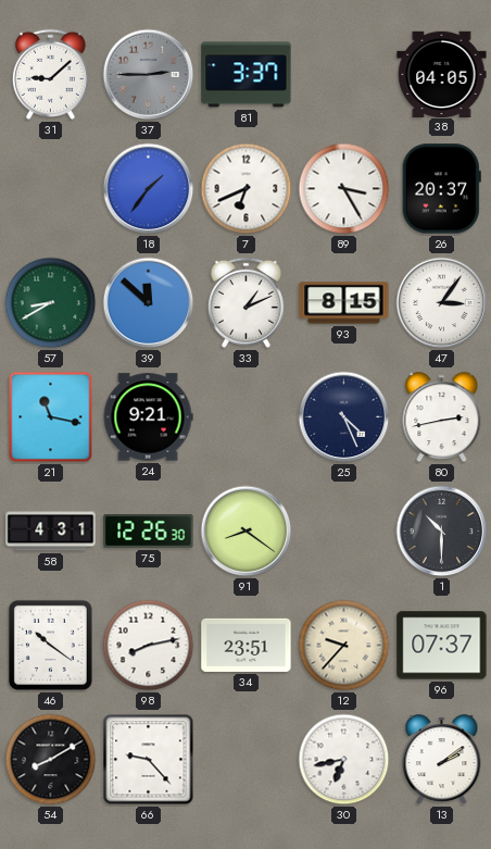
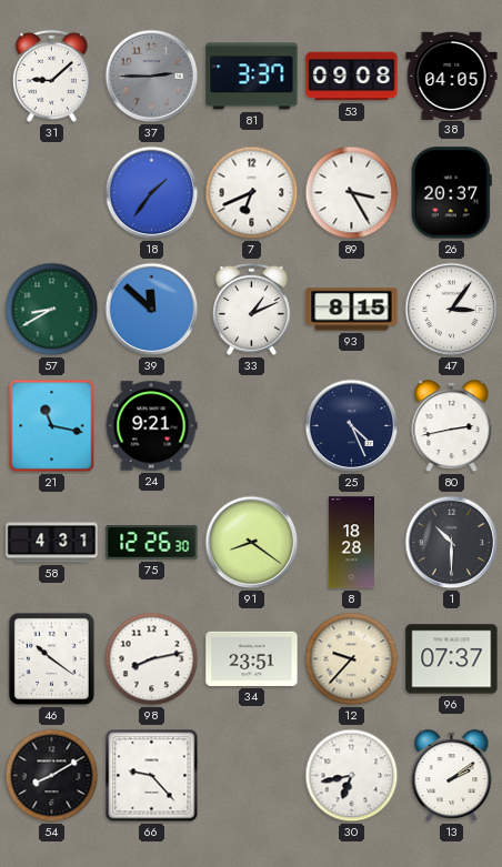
53: none -> 09:08 (352, 77)
8: none -> 18:28 (351, 543)
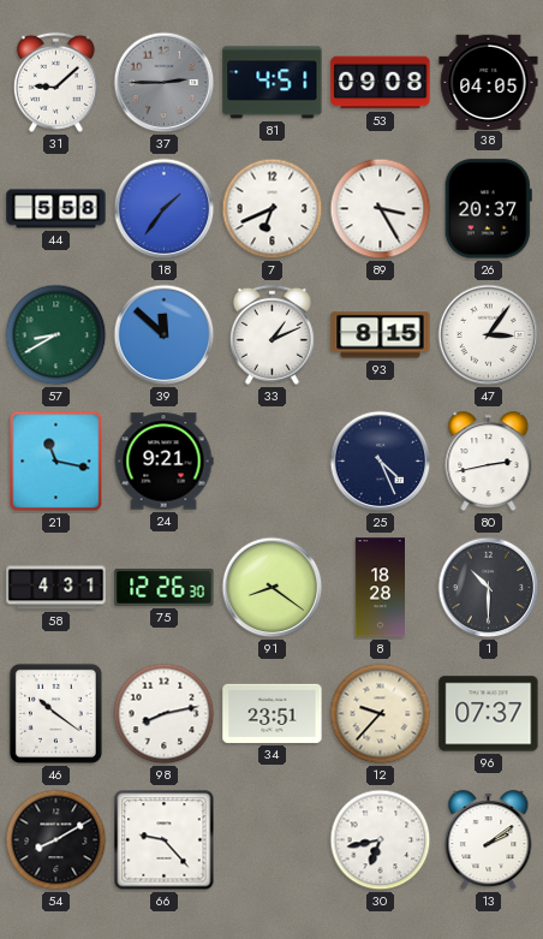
81: 3:37 -> 4:51 (273, 83)
44: none -> 5:58 (56, 209)
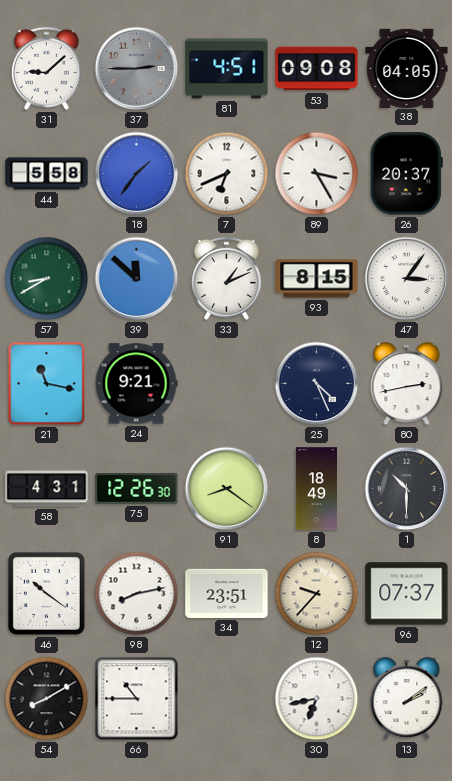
8: 18:28 -> 18:49 (316, 489)
66: 9:23 -> 10:45 (137, 699)
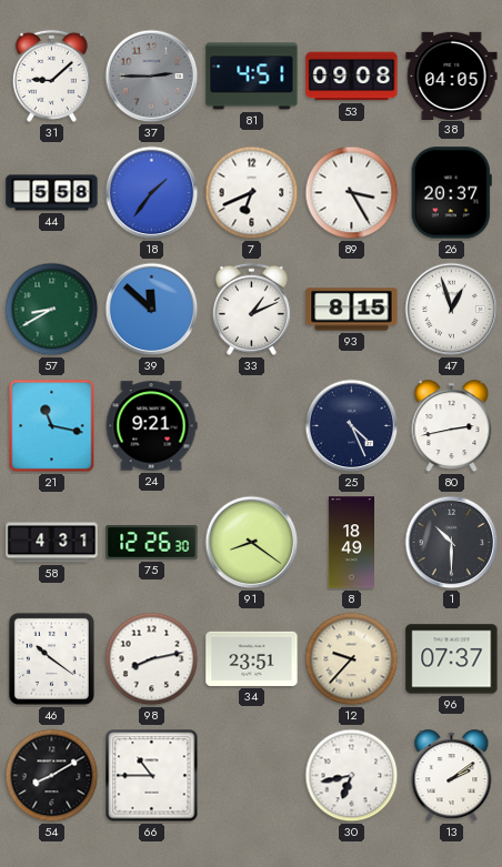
47: 3:06 -> 12:57 (452, 310)
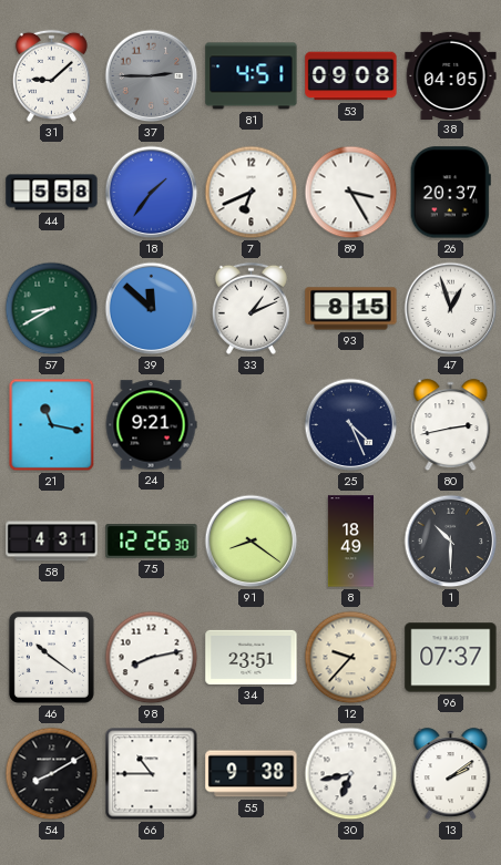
55: none -> 9:38 (252, 774)
